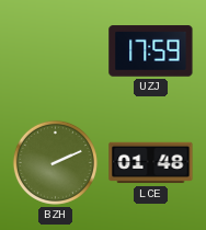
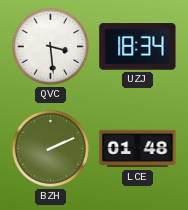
QVC: none -> 3:29 (50, 46)
UZJ: 17:59 -> 18:34 (138, 47)
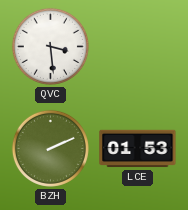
UZJ: 18:34 -> none (138, 47)
LCE: 01:48 -> 01:53 (138, 149)
